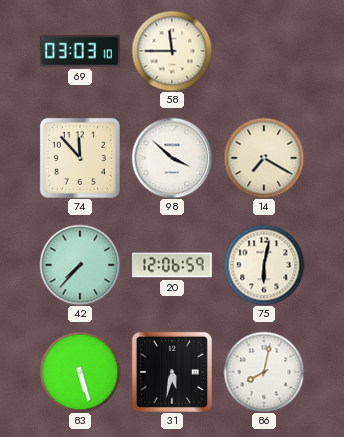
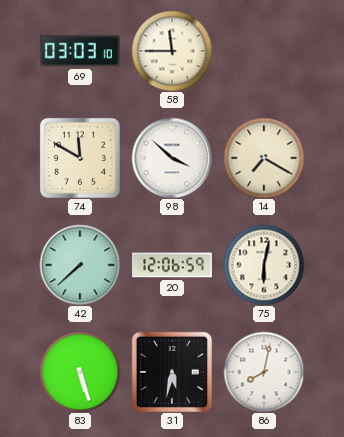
74: 11:53 -> 11:50 (80, 158)
42: 7:37 -> 7:38 (80, 265)
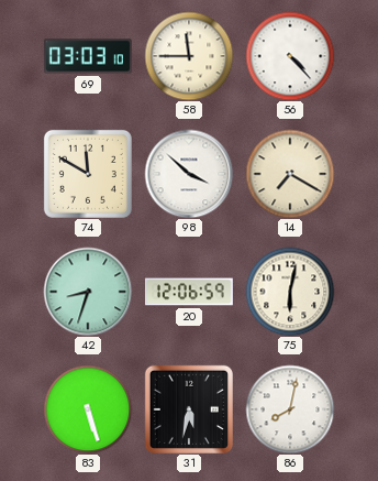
56: none -> 4:23 (290, 56)
42: 7:38 -> 8:33 (88, 292)
